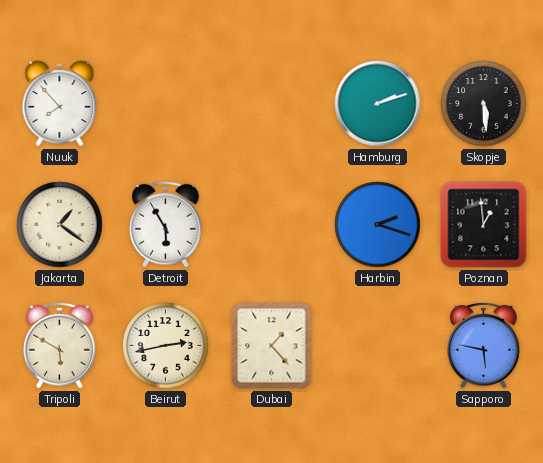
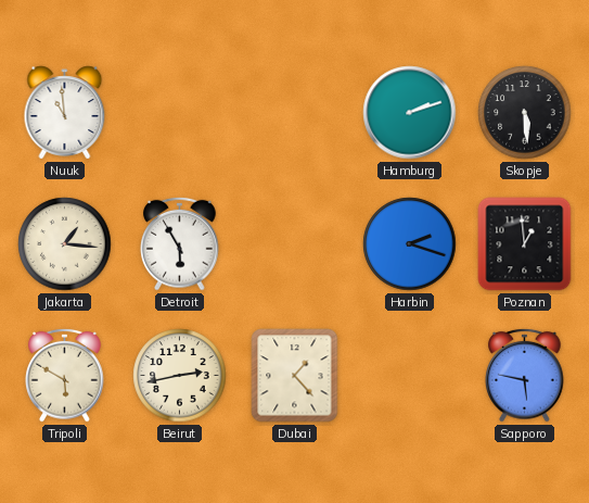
Nuuk: 7:53 -> 10:59 (65, 113)
Jakarta: 1:21 -> 1:16 (65, 244)
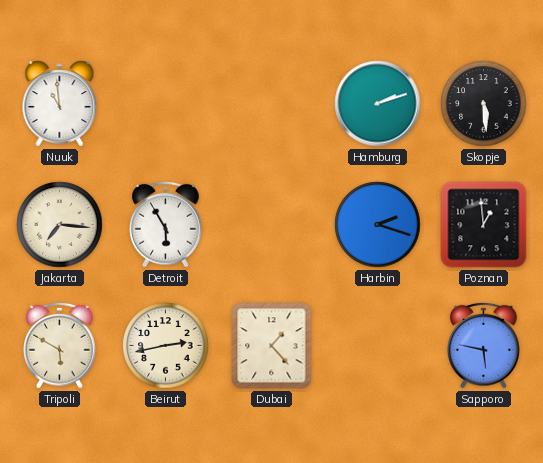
Jakarta: 1:16 -> 7:16 (60, 225)
